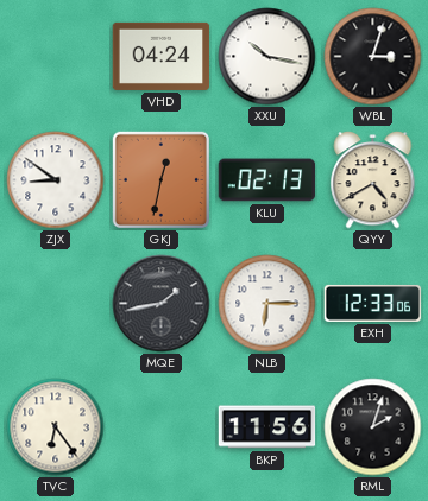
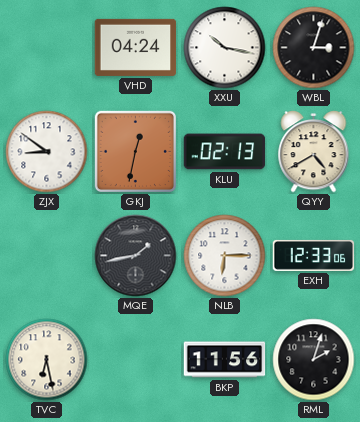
TVC: 6:24 -> 6:28 (47, 360)
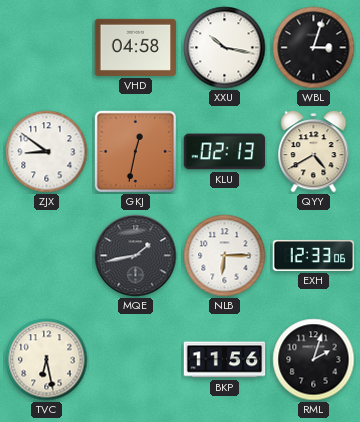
VHD: 04:24 -> 04:58 (136, 47)
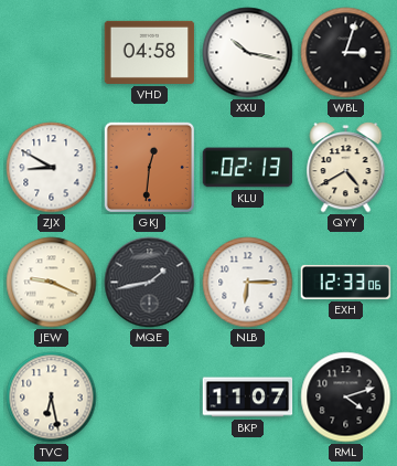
ZJX: 8:51 -> 8:50 (52, 168)
GKJ: 12:32 -> 12:31 (149, 167)
JEW: none -> 9:19 (52, 283)
BKP: 11:56 -> 11:07 (248, 398)
RML: 2:03 -> 4:12 (346, 398)
